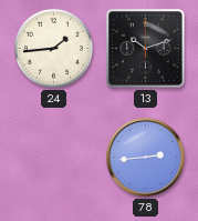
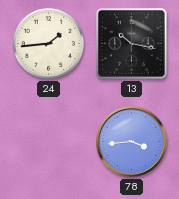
13: 10:12 -> 10:17 (132, 44)
78: 2:44 -> 3:44 (132, 142)
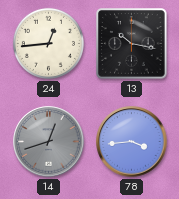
24: 1:44 -> 12:44 (48, 43)
14: none -> 12:42 (49, 142)
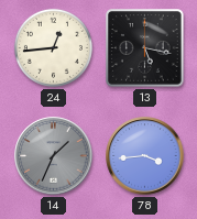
13: 10:17 -> 5:17 (145, 48)
14: 12:42 -> 1:34 (54, 156)
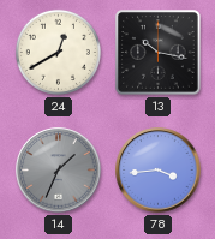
24: 12:44 -> 12:40 (58, 52)
13: 5:17 -> 10:17 (159, 53)
